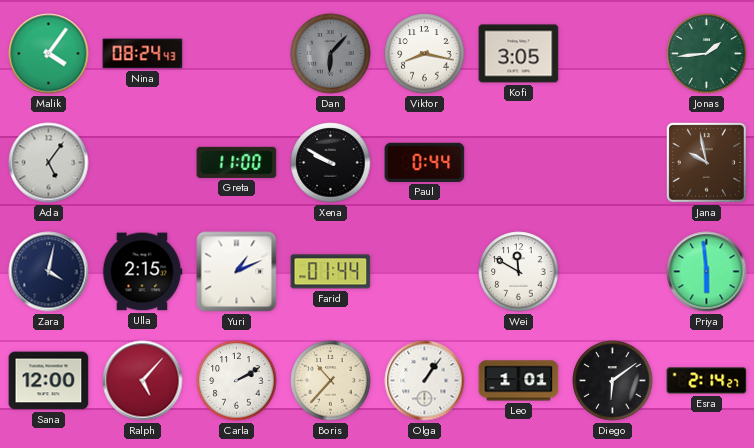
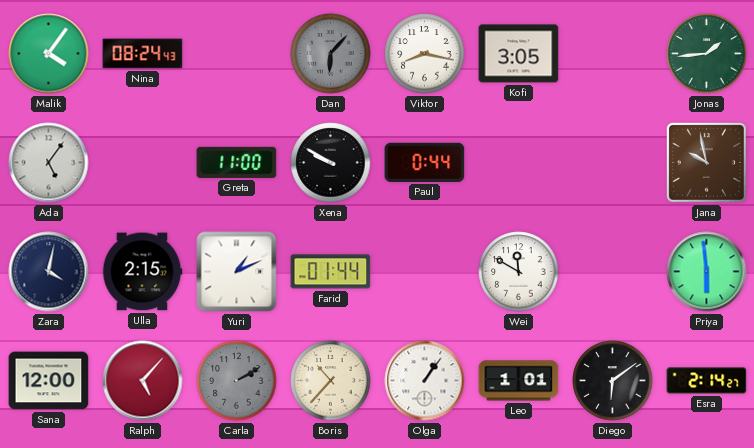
Carla dial: white -> grey (237, 381)
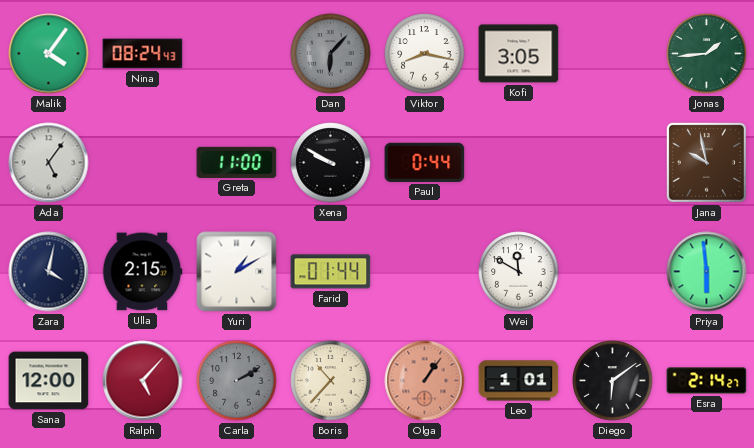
Yuri: 1:11 -> 1:10 (237, 272)
Olga dial: white -> salmon (425, 381)
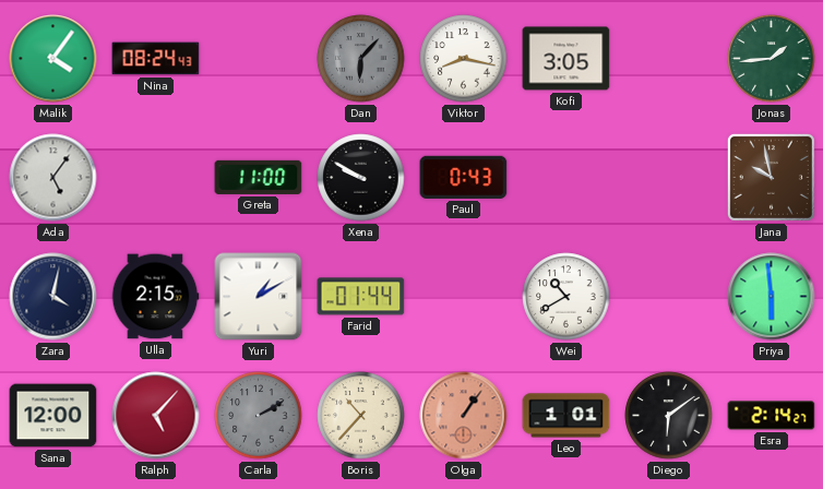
Paul: 0:44 -> 0:43 (464, 177)
Wei: 11:50 -> 10:40 (566, 297)
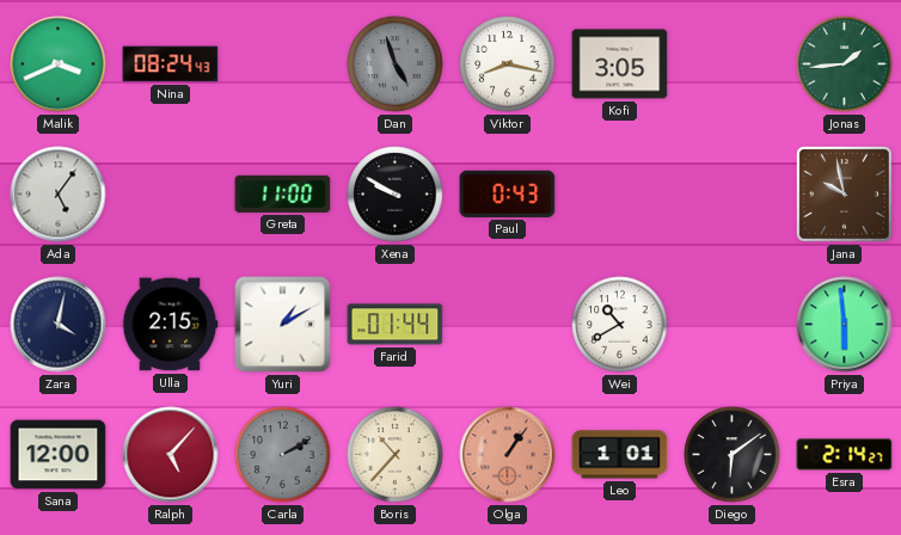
Malik: 4:06 -> 3:41 (59, 64)
Dan: 6:07 -> 4:57 (396, 64)
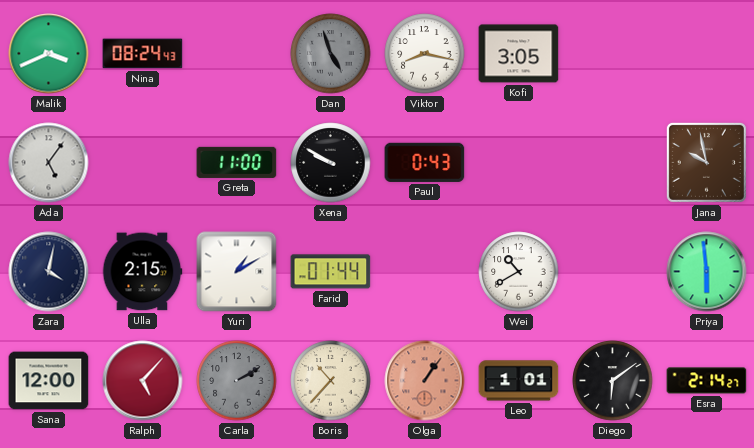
Jonas: 1:44 -> none (845, 64)
